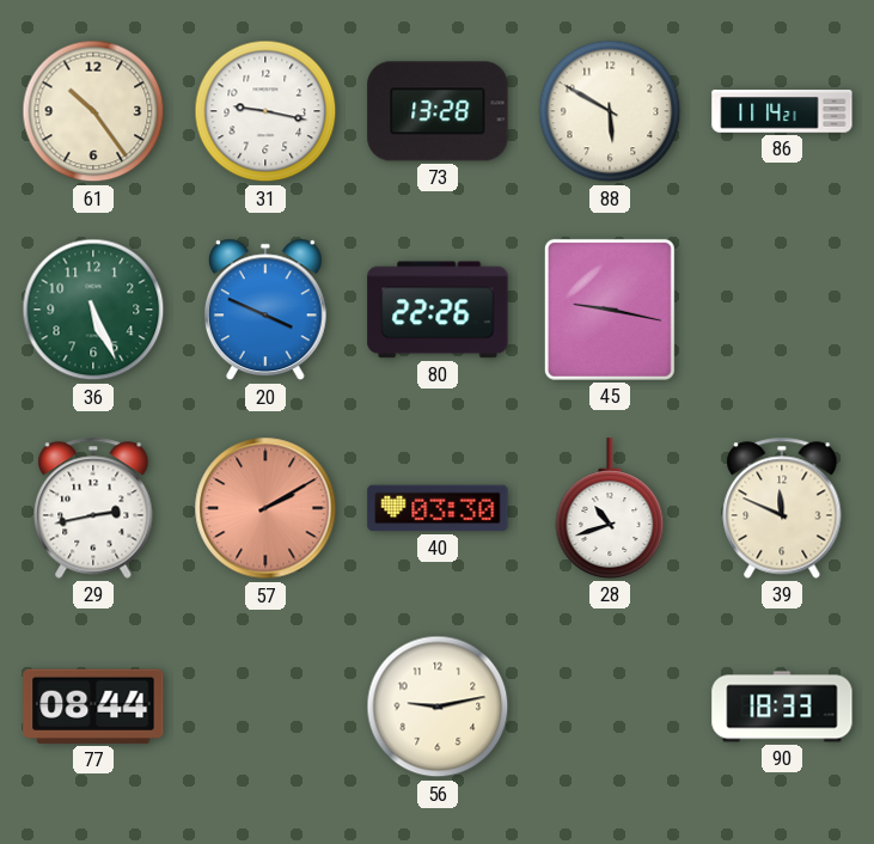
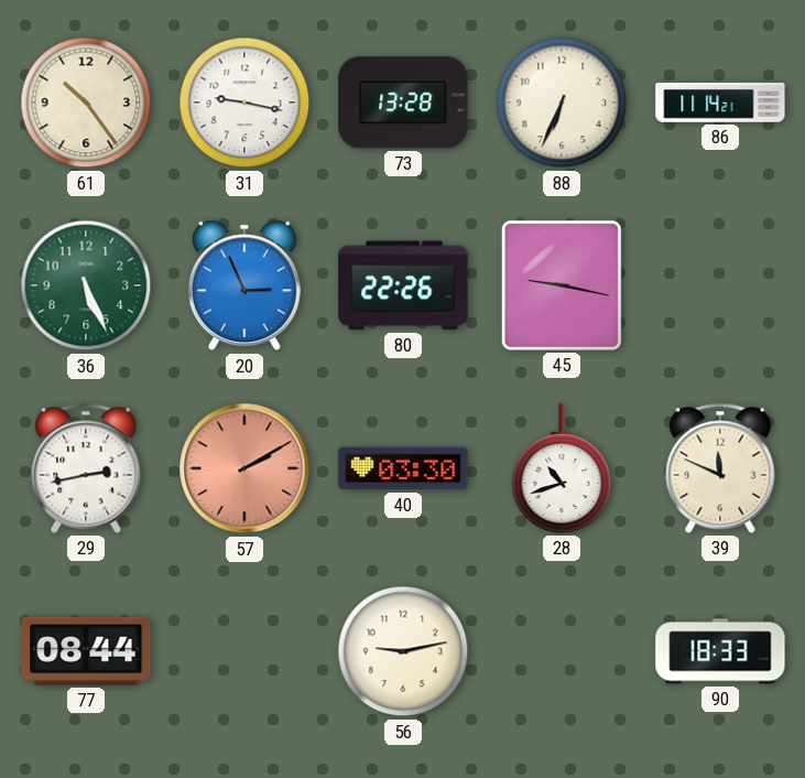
88: 5:50 -> 6:34 (562, 102)
20: 3:49 -> 2:56 (244, 285)
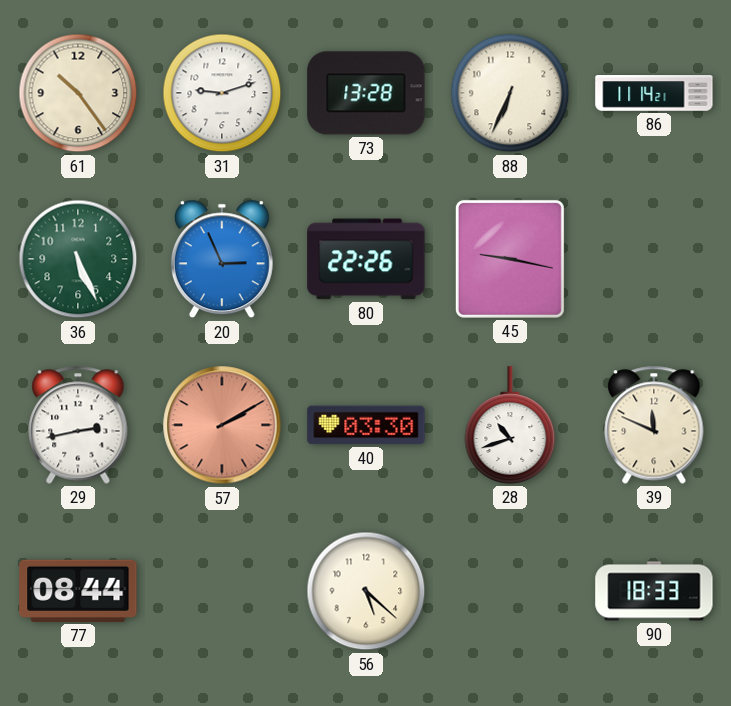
31: 9:17 -> 9:12 (222, 93)
56: 9:13 -> 5:22 (366, 591)
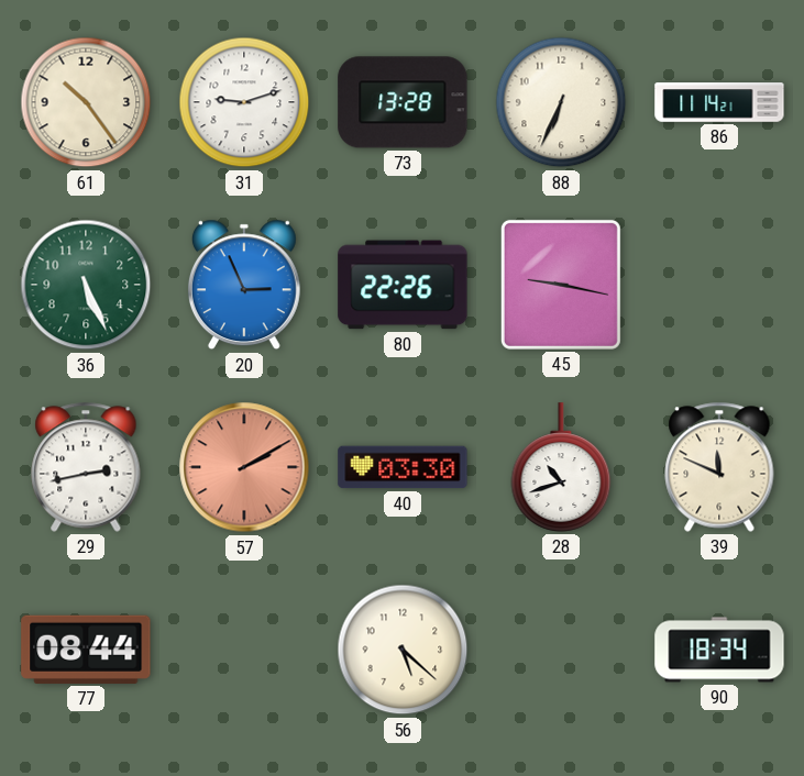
90: 18:33 -> 18:34 (719, 650)
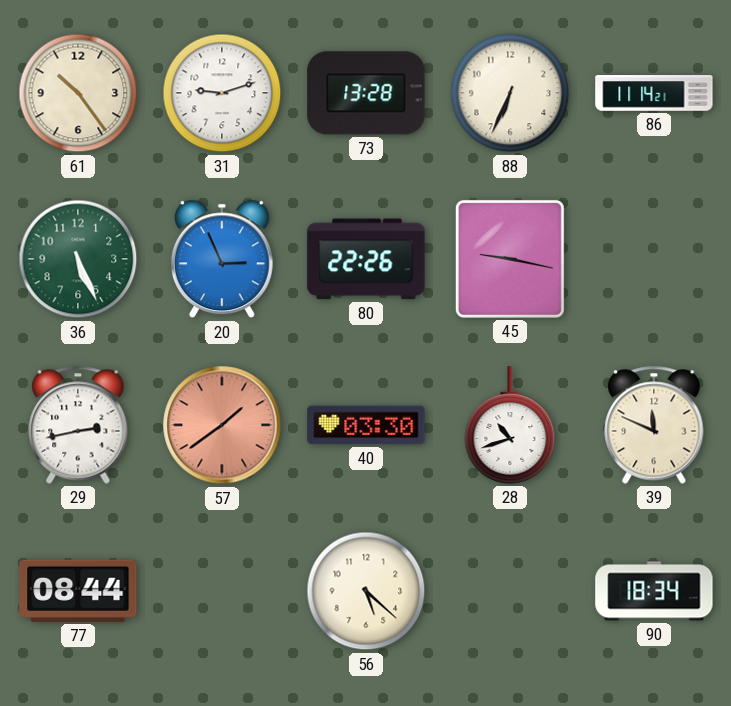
57: 2:10 -> 1:39 (222, 425)
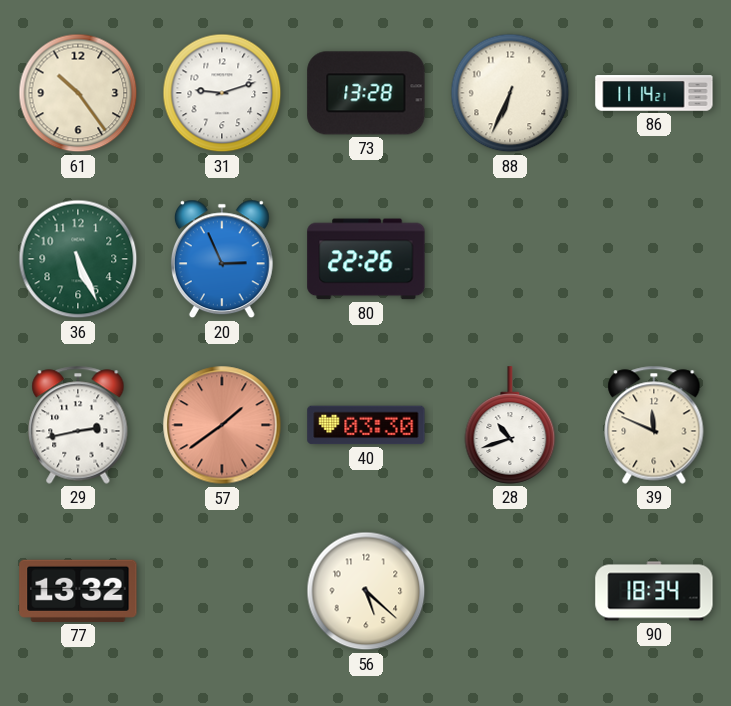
45: 9:17 -> none (510, 259)
77: 08:44 -> 13:32 (78, 591)
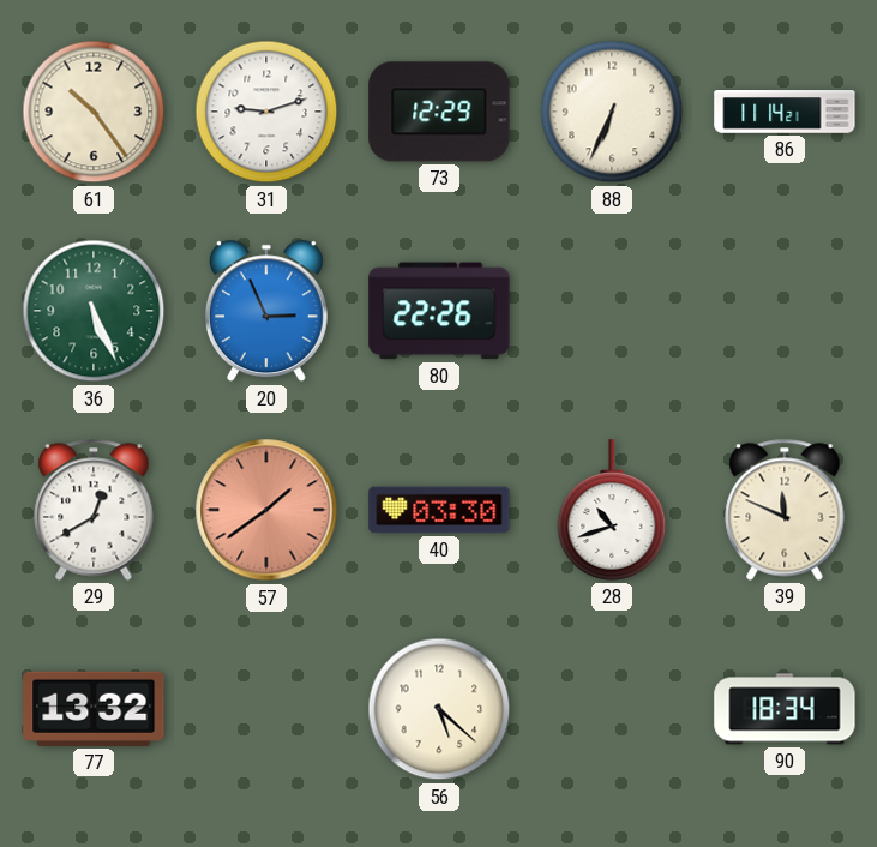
73: 13:28 -> 12:29 (439, 112)
29: 2:43 -> 12:40 (94, 510)
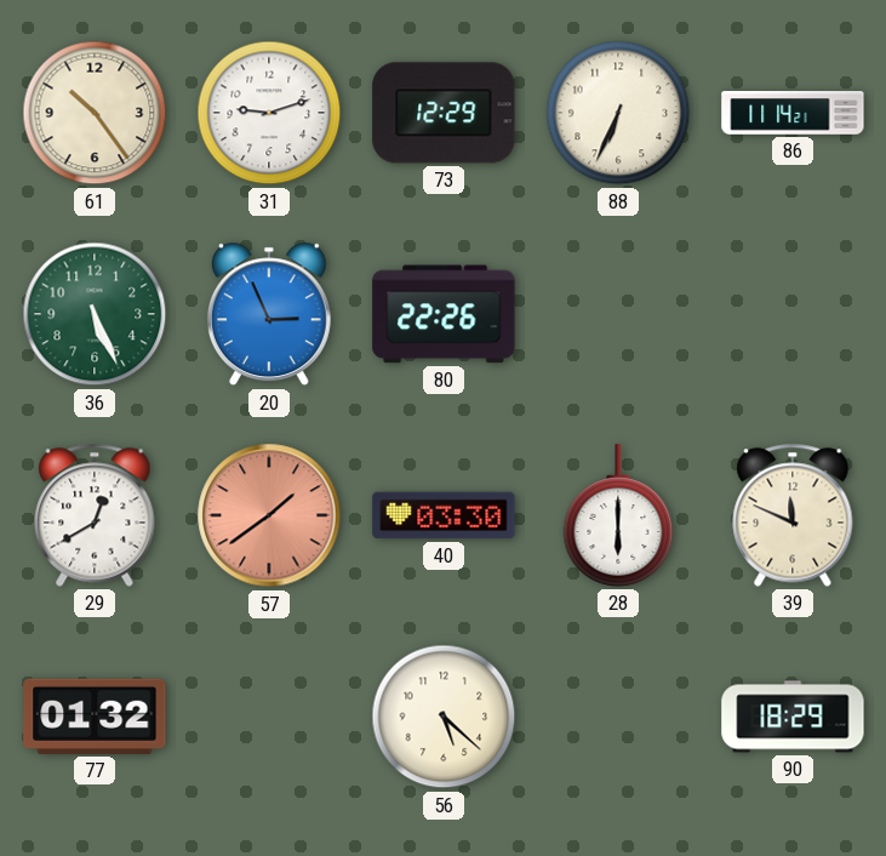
28: 10:42 -> 6:00 (618, 515)
77: 13:32 -> 01:32 (95, 717)
90: 18:34 -> 18:29 (793, 717)
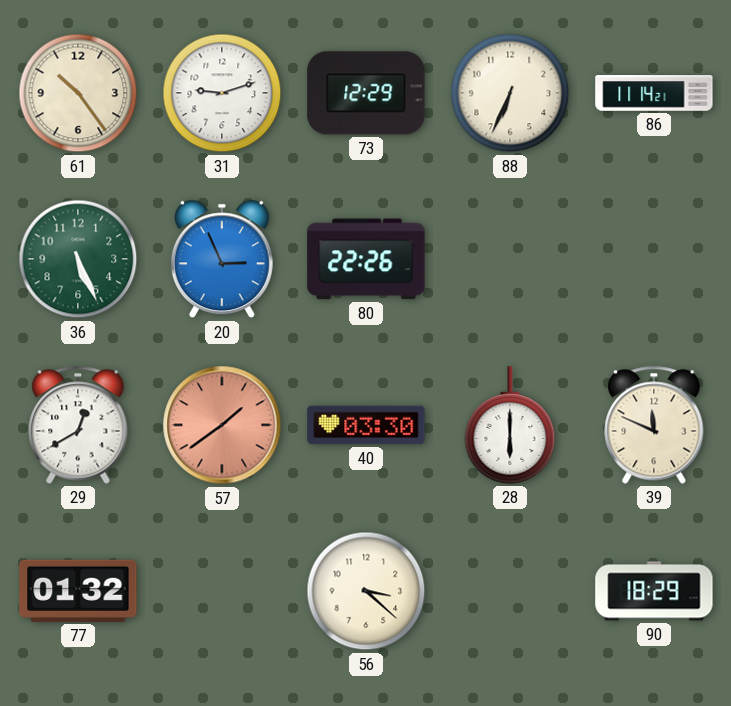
56: 5:22 -> 3:22 (366, 591)
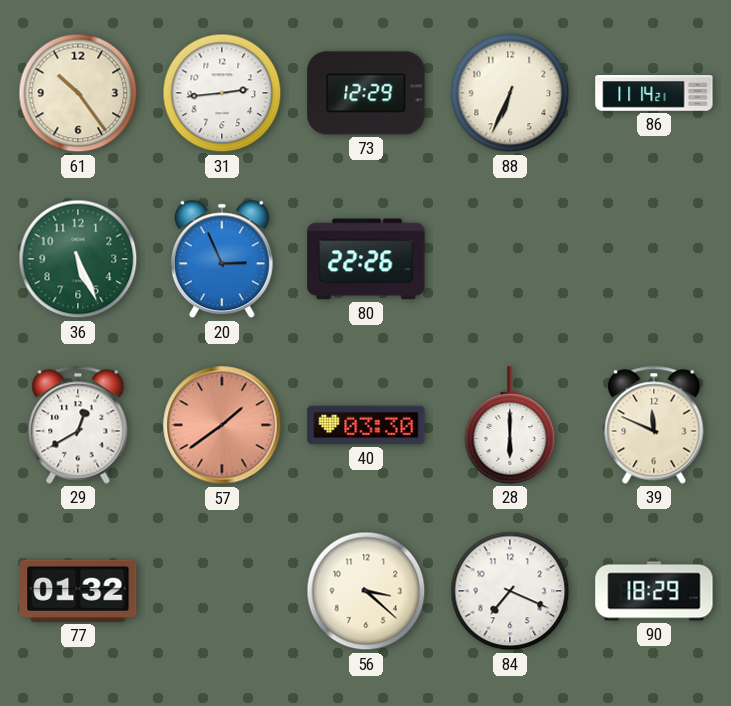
31: 9:12 -> 2:44 (222, 93)
84: none -> 7:19 (510, 591)
